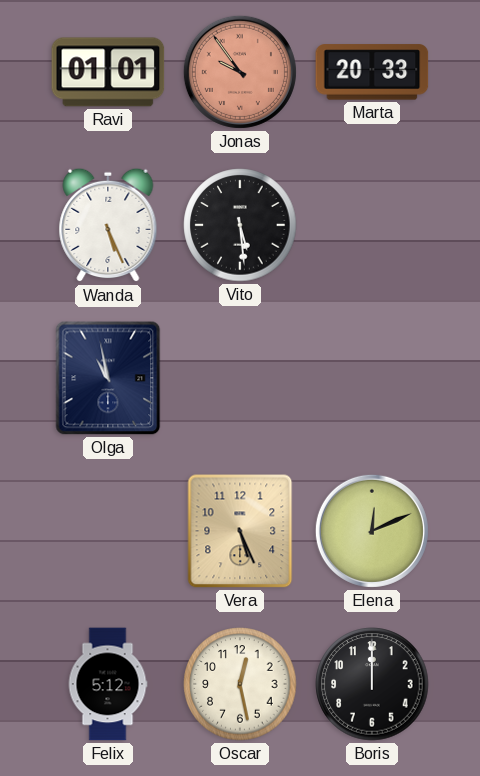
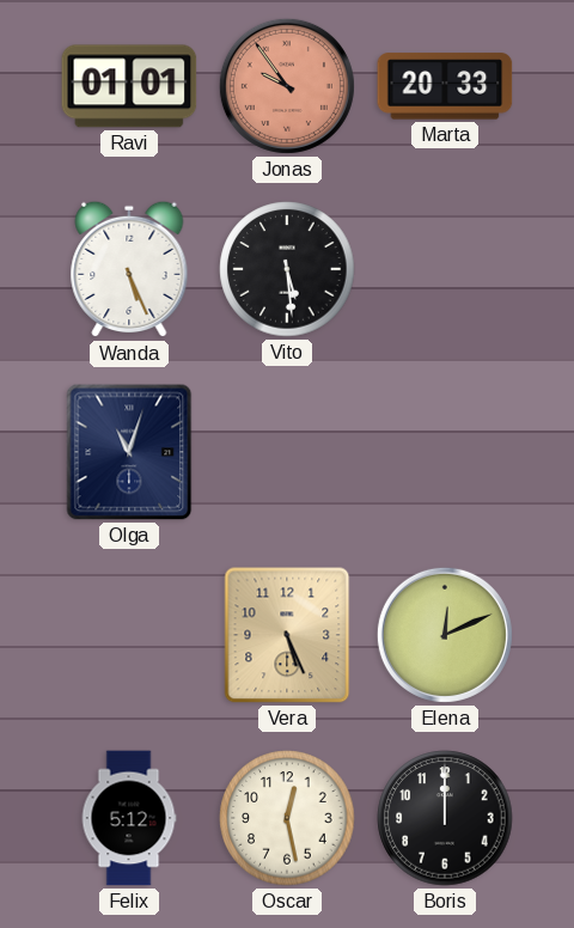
Olga: 10:58 -> 11:03 (129, 452)
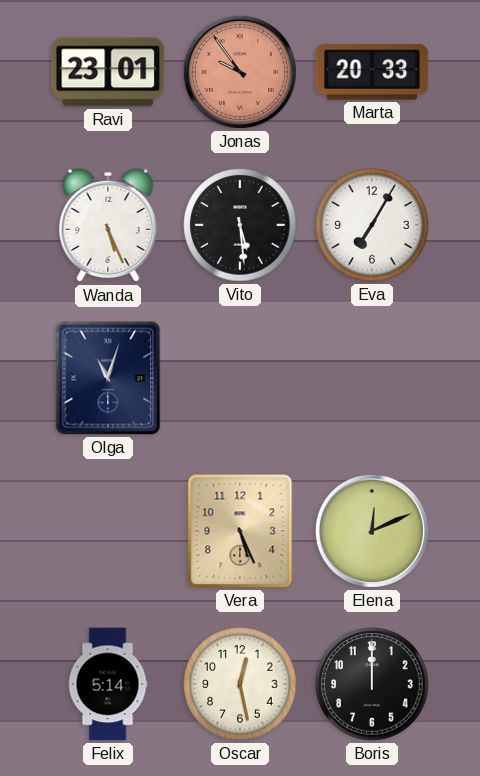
Ravi: 01:01 -> 23:01 (108, 72)
Eva: none -> 7:05 (372, 225)
Felix: 5:12 -> 5:14 (108, 684)
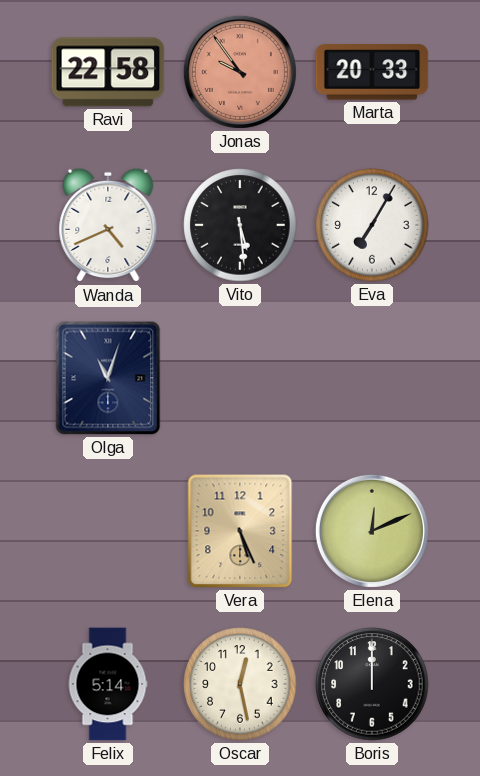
Ravi: 23:01 -> 22:58 (108, 72)
Wanda: 5:26 -> 4:41 (108, 225)
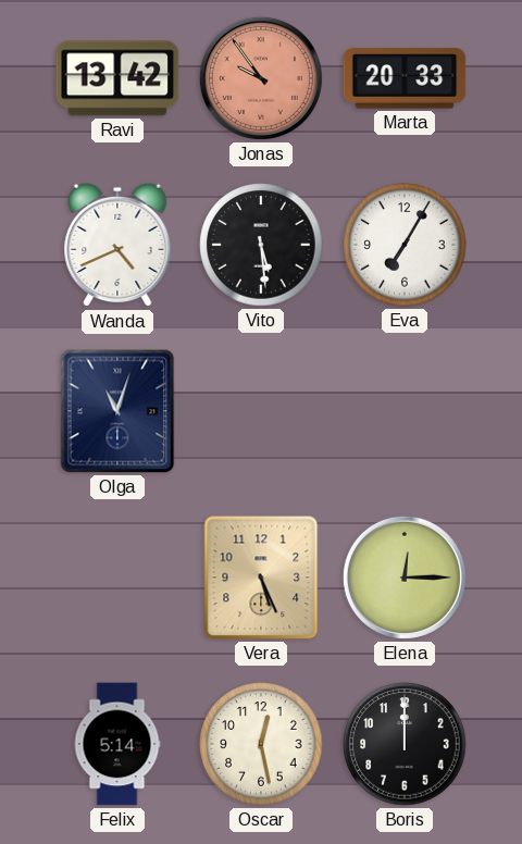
Ravi: 22:58 -> 13:42 (117, 78)
Elena: 12:11 -> 12:15 (405, 578)
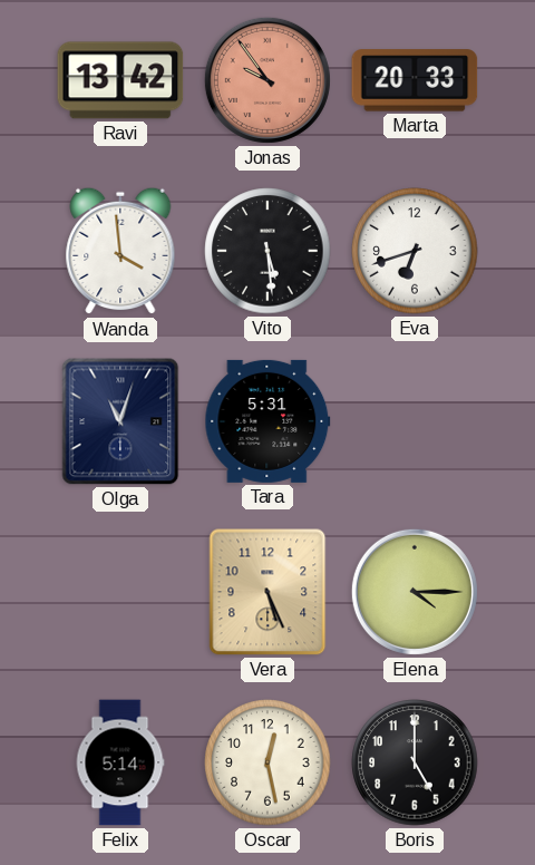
Wanda: 4:41 -> 3:59 (120, 251)
Eva: 7:05 -> 6:42 (415, 251)
Tara: none -> 5:31 (267, 421)
Elena: 12:15 -> 4:15 (415, 592)
Boris: 12:00 -> 5:00 (415, 762)
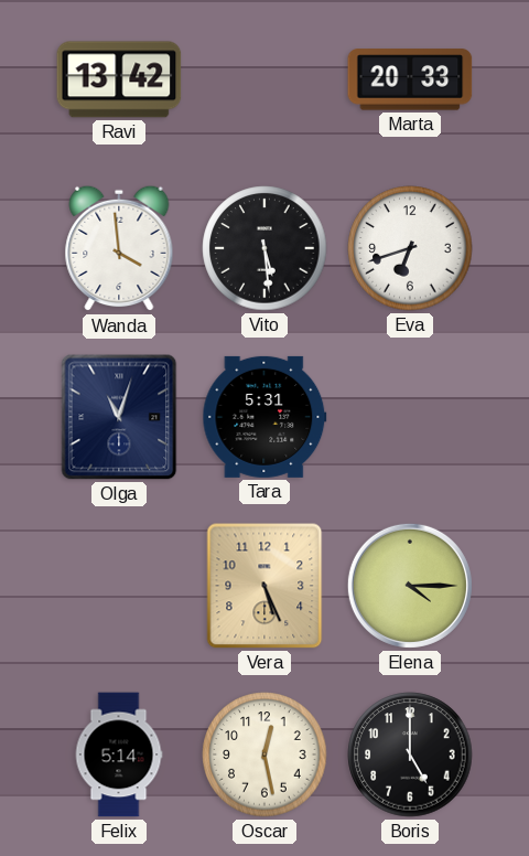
Jonas: 9:54 -> none (267, 80)
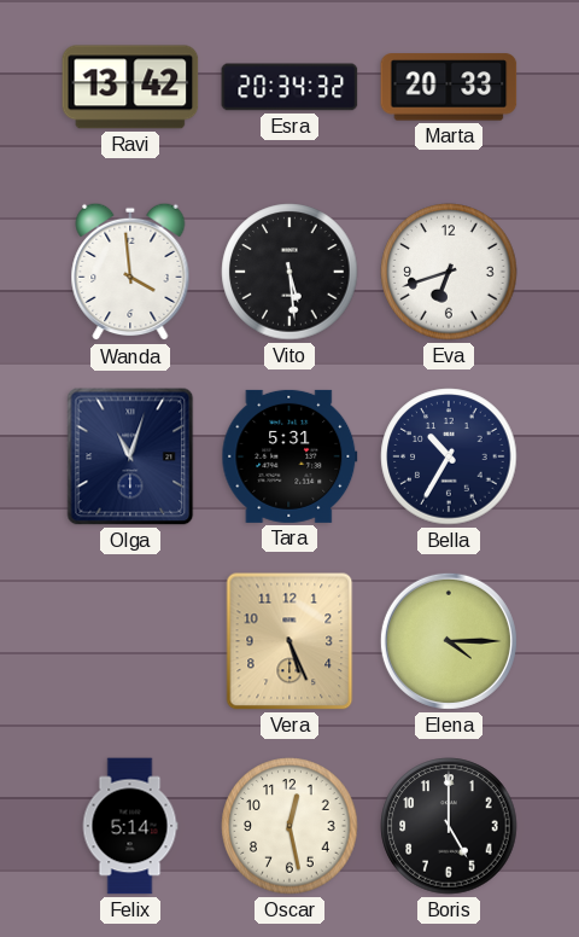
Esra: none -> 20:34 (289, 87)
Bella: none -> 10:35 (449, 456)
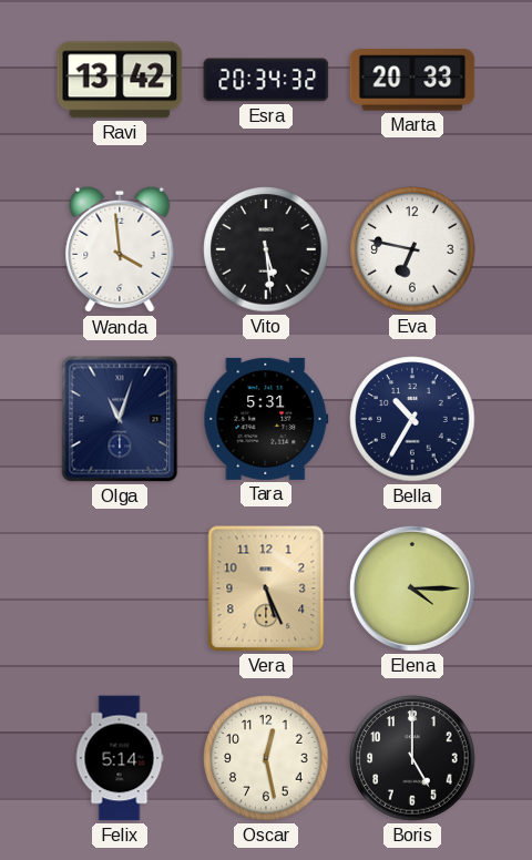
Eva: 6:42 -> 6:47 (412, 249)
